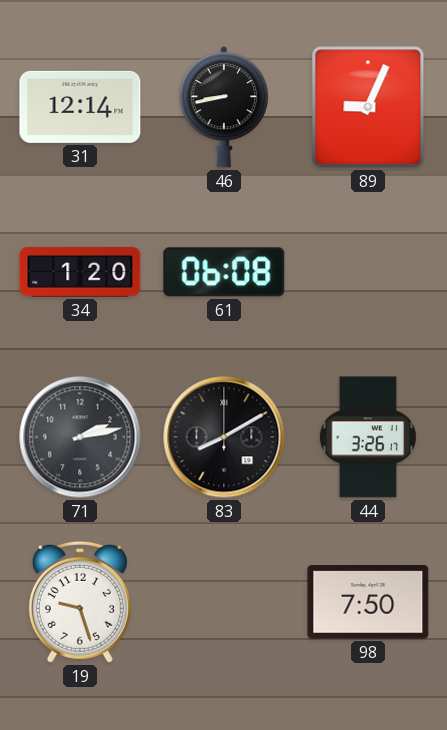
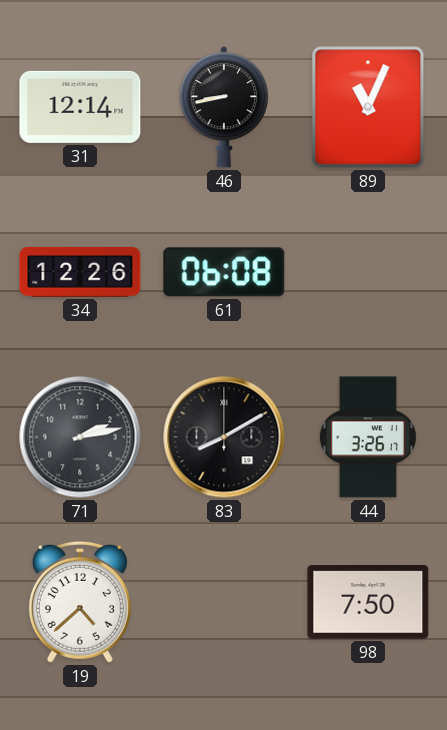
89: 9:04 -> 11:04 (368, 107)
34: 1:20 -> 12:26 (80, 272)
19: 9:27 -> 4:38 (80, 602)
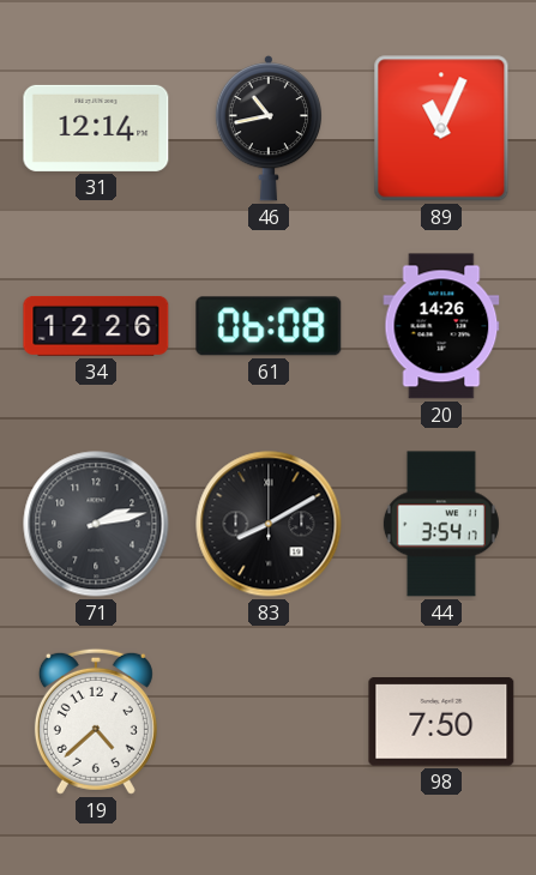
46: 8:43 -> 10:43 (267, 129)
20: none -> 14:26 (441, 326)
44: 3:26 -> 3:54 (441, 524)
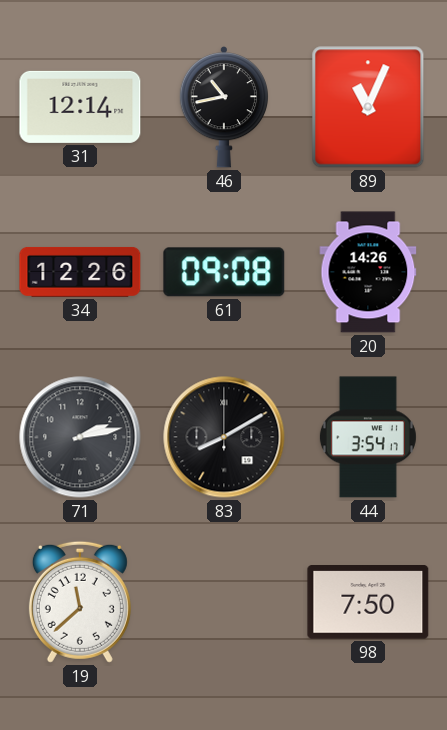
61: 06:08 -> 09:08 (224, 272)
19: 4:38 -> 11:38 (80, 602)
